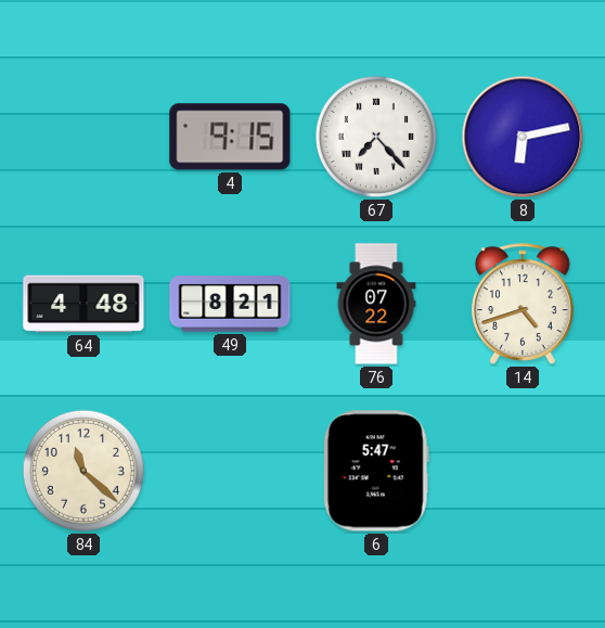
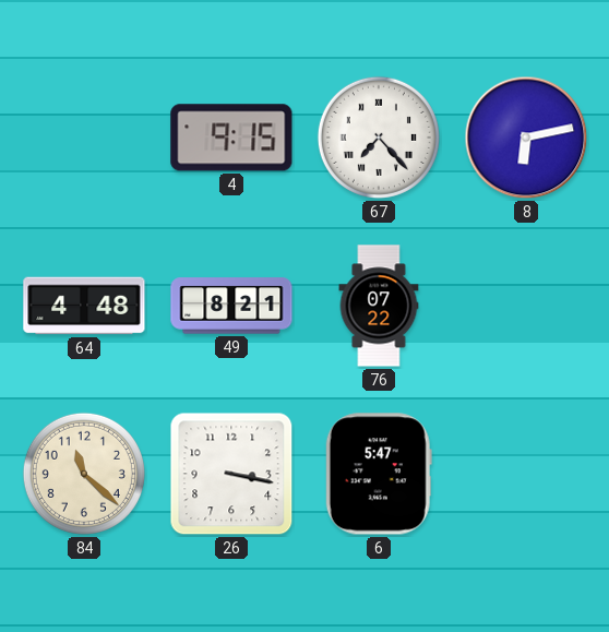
14: 4:42 -> none (524, 304)
26: none -> 3:17 (231, 474)
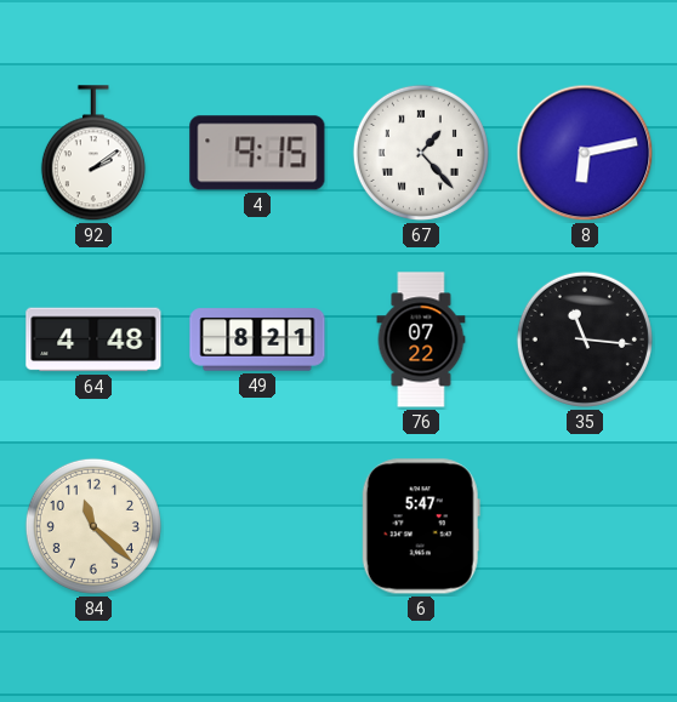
92: none -> 2:09 (93, 154)
67: 7:23 -> 1:23 (421, 153)
35: none -> 11:16 (585, 339)
26: 3:17 -> none (231, 474)
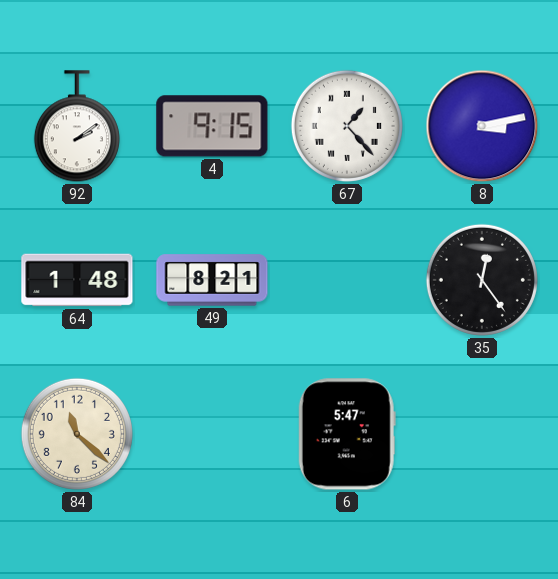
8: 6:13 -> 3:13 (482, 126)
64: 4:48 -> 1:48 (77, 280)
76: 07:22 -> none (421, 339)
35: 11:16 -> 12:24 (482, 280)
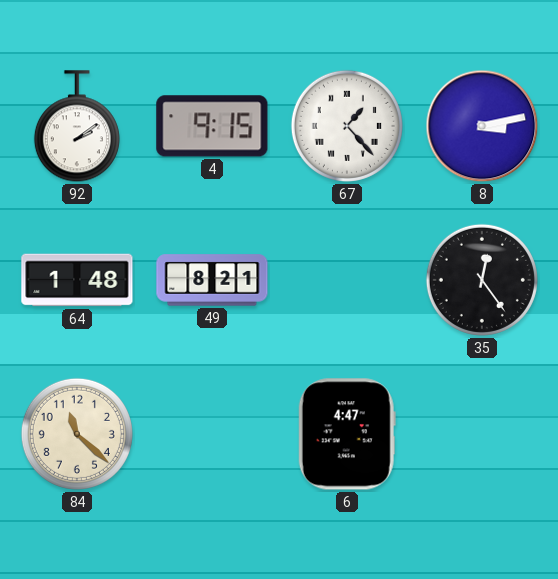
6: 5:47 -> 4:47 (347, 434)
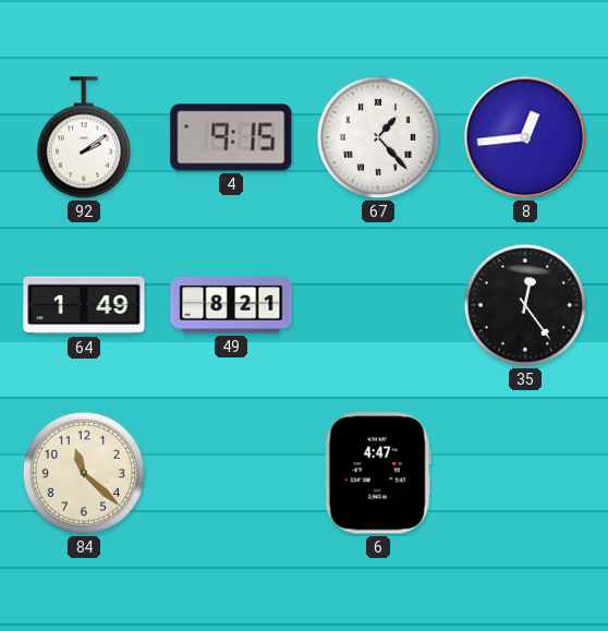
8: 3:13 -> 12:44 (525, 137)
64: 1:48 -> 1:49 (84, 305)
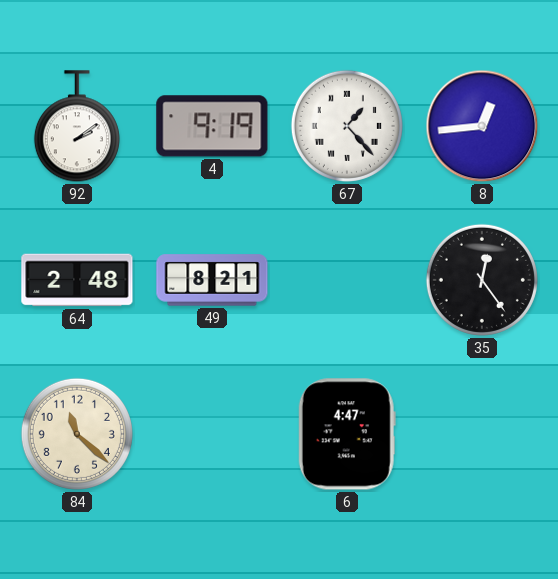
4: 9:15 -> 9:19 (212, 126)
64: 1:49 -> 2:48 (77, 280)
